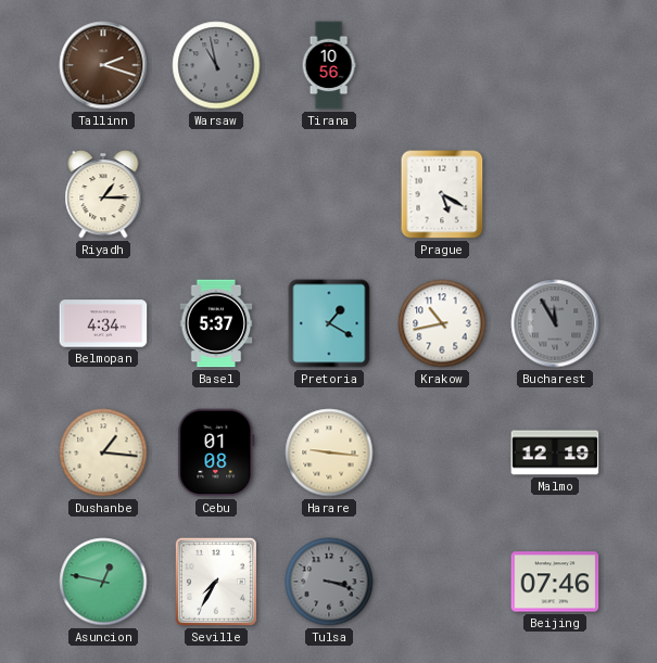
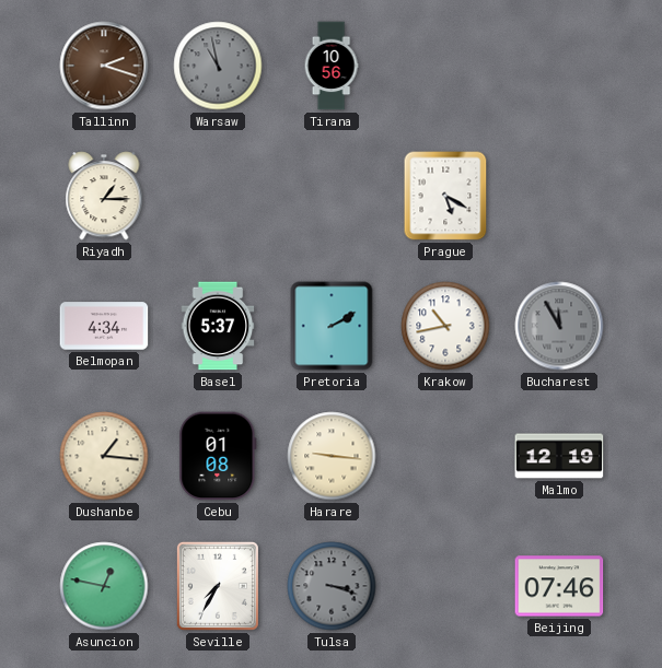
Pretoria: 1:20 -> 2:10 (332, 326)
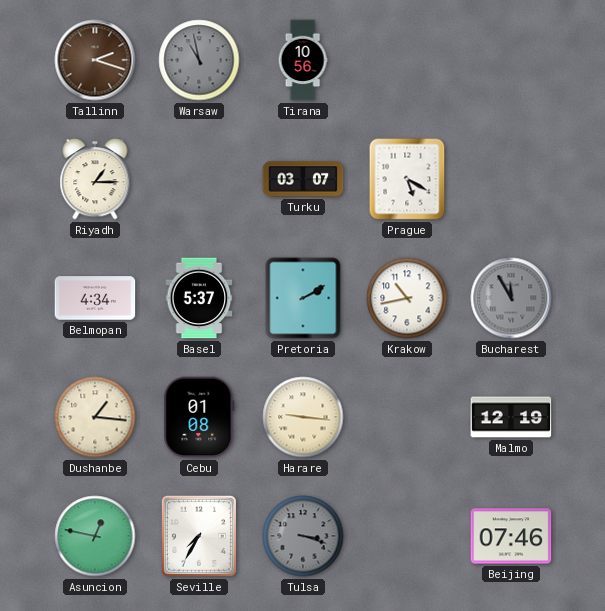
Turku: none -> 03:07 (303, 179)
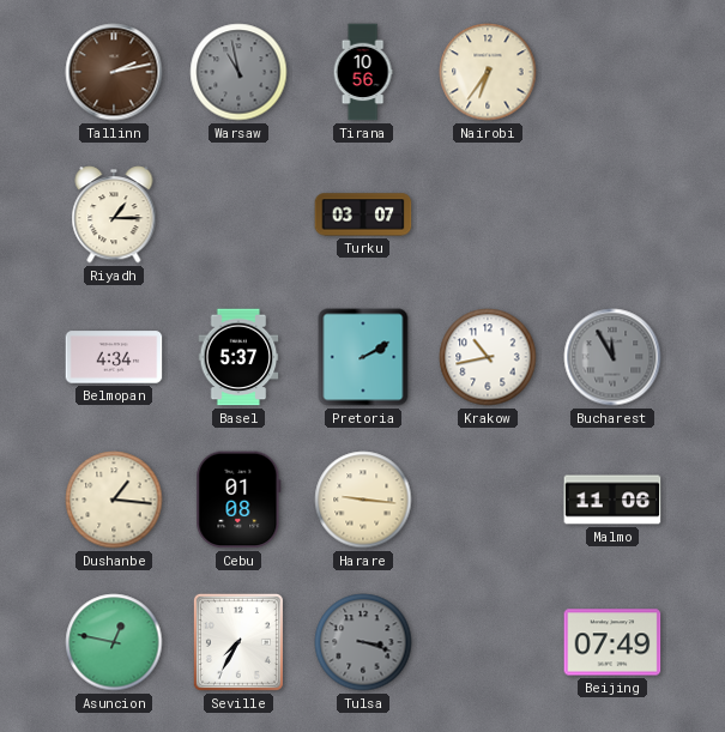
Tallinn: 2:18 -> 2:13 (114, 72)
Nairobi: none -> 6:36 (488, 72)
Prague: 5:20 -> none (407, 179)
Malmo: 12:19 -> 11:06 (612, 500)
Beijing: 07:46 -> 07:49 (612, 642)
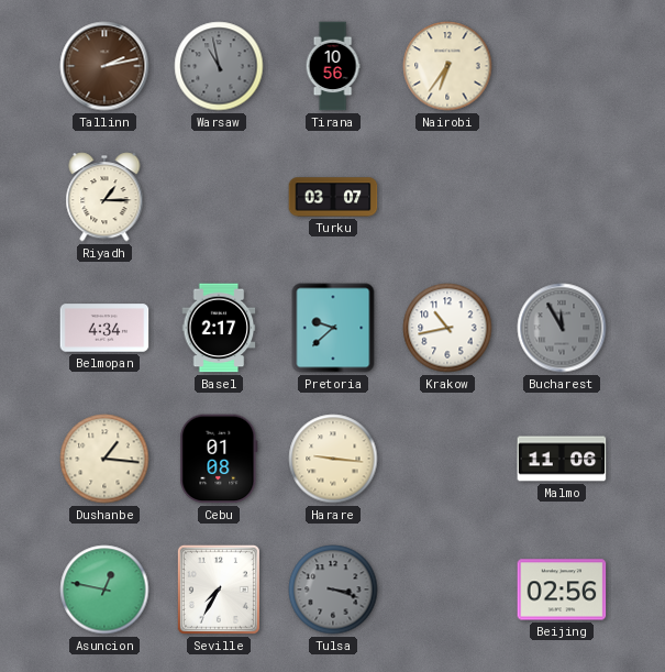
Basel: 5:37 -> 2:17 (219, 328)
Pretoria: 2:10 -> 9:38 (333, 328)
Beijing: 07:49 -> 02:56 (562, 590)
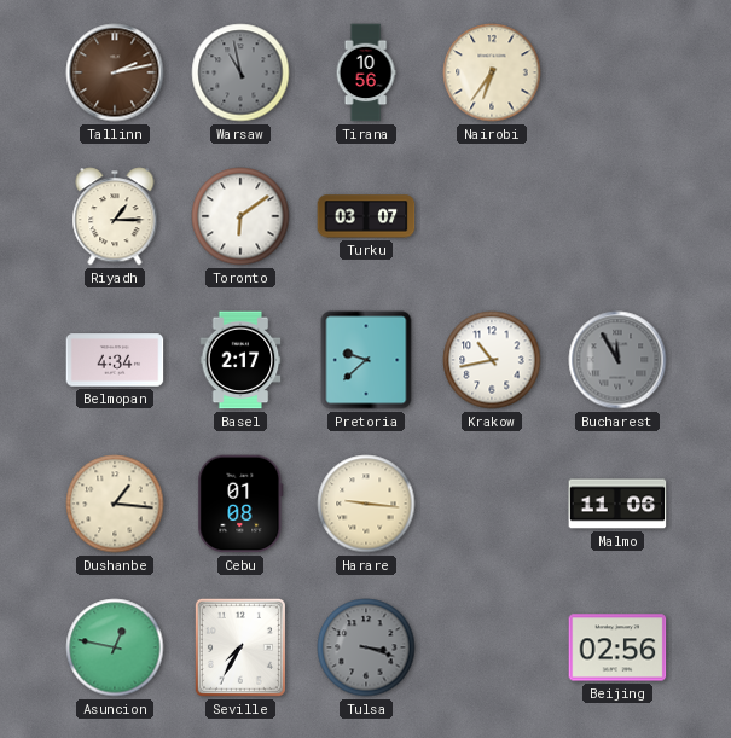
Toronto: none -> 6:09 (240, 216)
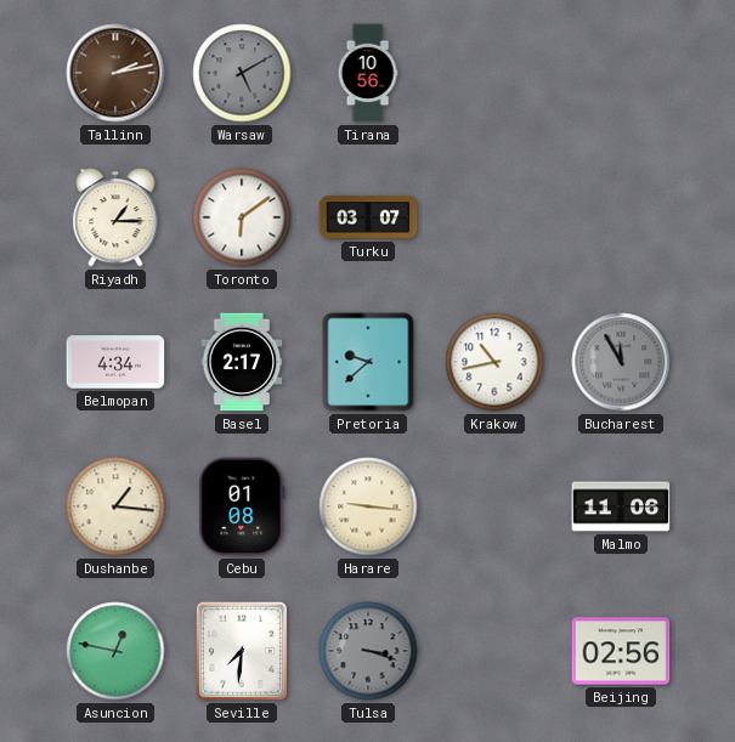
Warsaw: 10:58 -> 5:10 (242, 73)
Nairobi: 6:36 -> none (492, 72)
Seville: 7:35 -> 7:31 (242, 651)
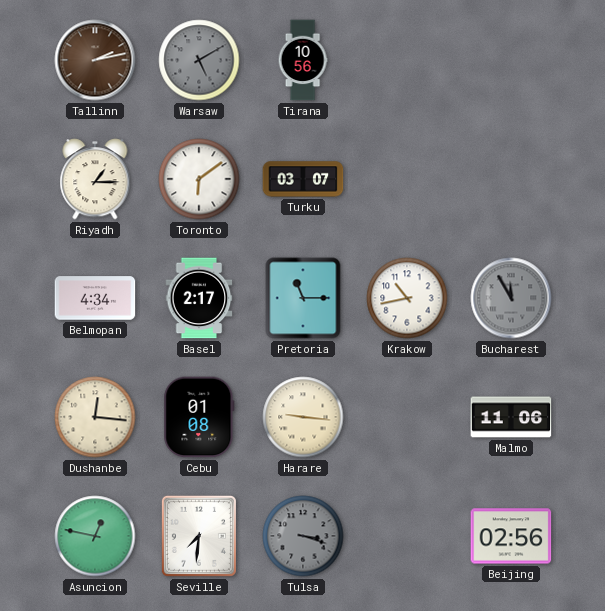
Pretoria: 9:38 -> 11:15 (303, 298)
Dushanbe: 1:16 -> 12:16 (95, 417)
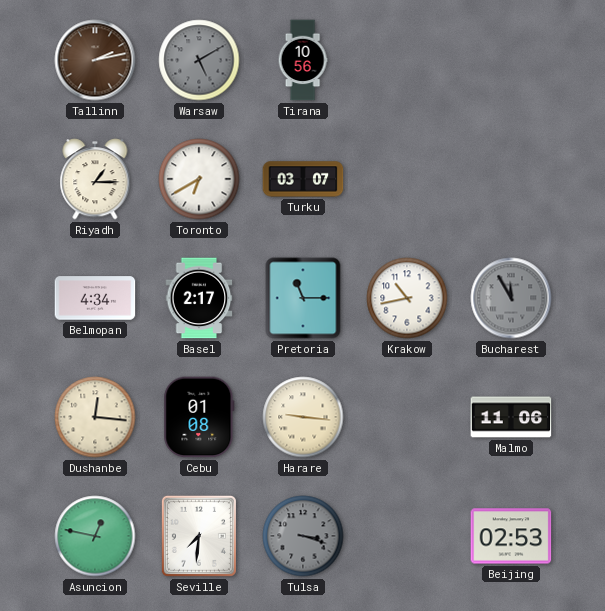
Toronto: 6:09 -> 6:40 (199, 179)
Beijing: 02:56 -> 02:53 (511, 536)
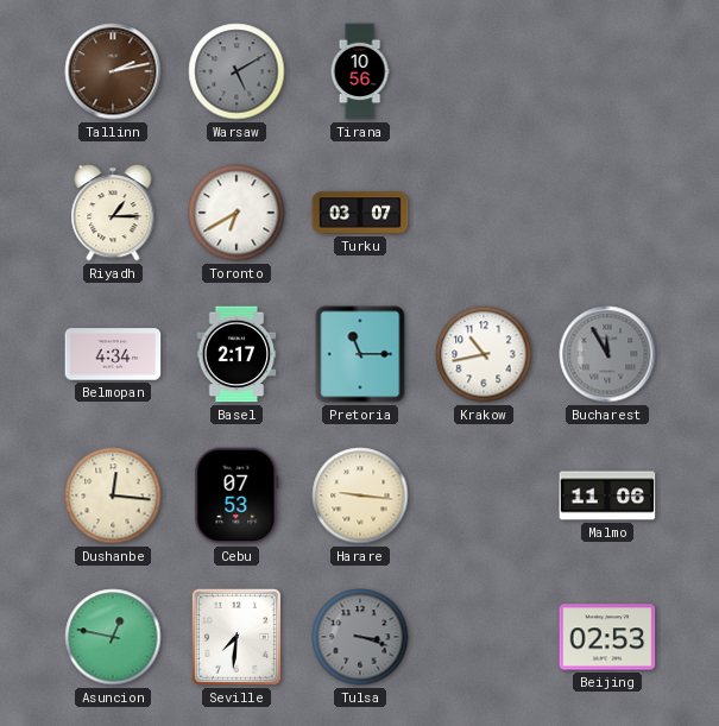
Cebu: 01:08 -> 07:53 (236, 495)
